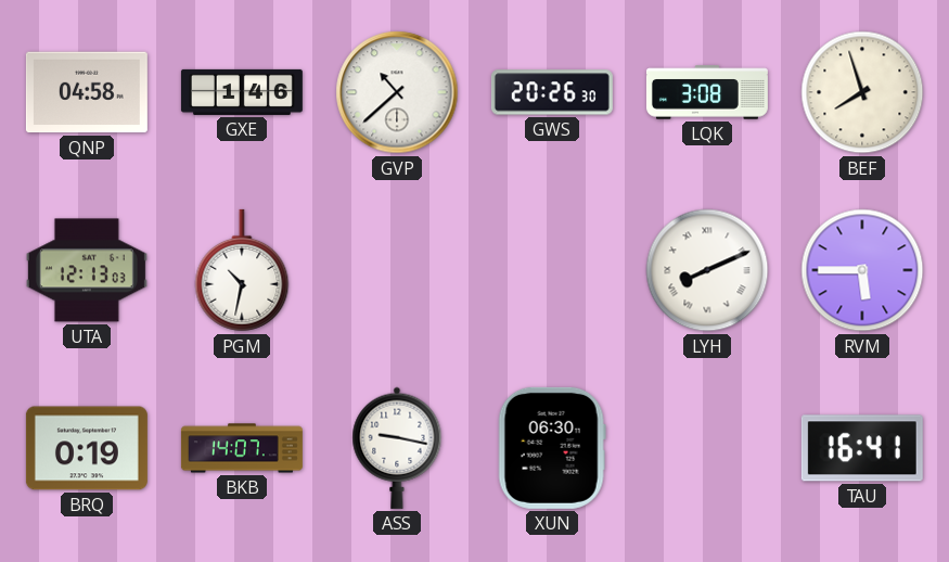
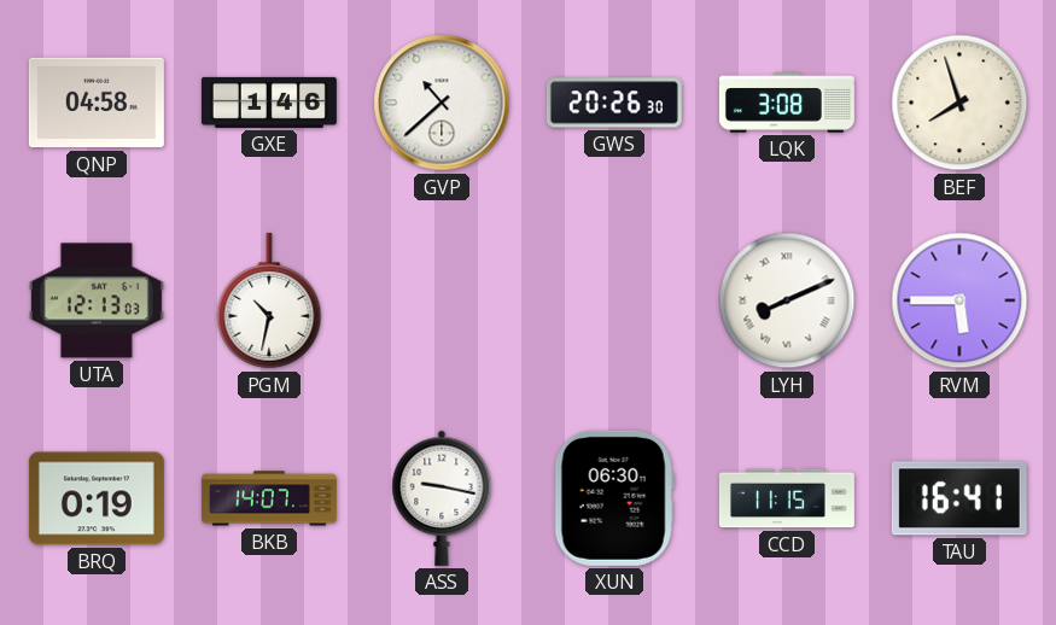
CCD: none -> 11:15 (787, 498)
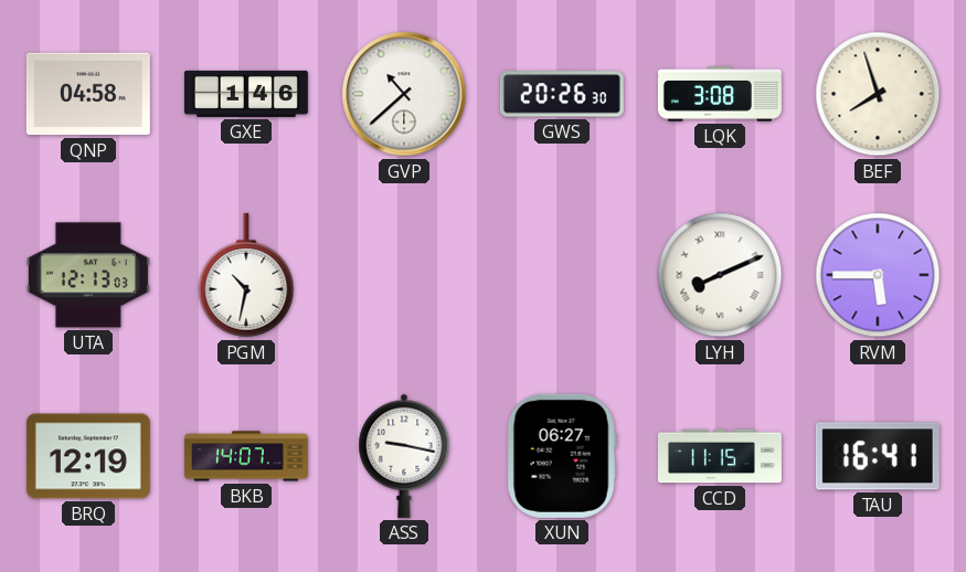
BRQ: 0:19 -> 12:19 (88, 456)
XUN: 06:30 -> 06:27 (562, 456)
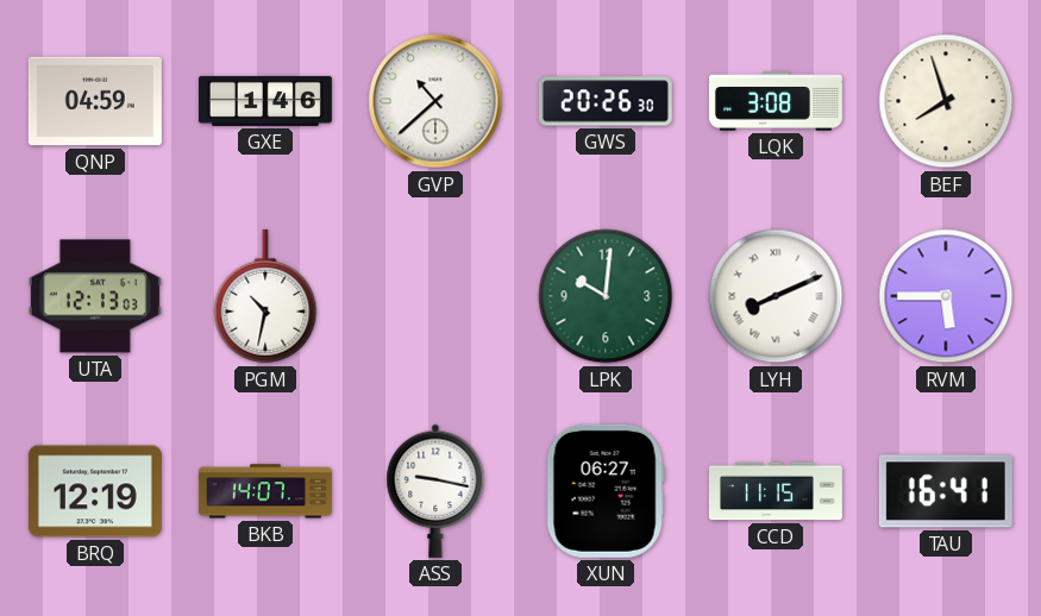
QNP: 04:58 -> 04:59 (95, 101)
LPK: none -> 10:01 (606, 296)
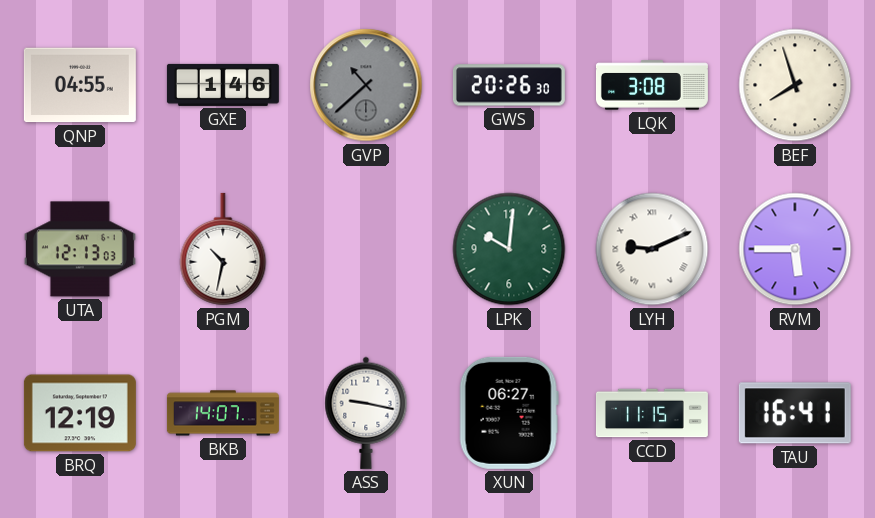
QNP: 04:59 -> 04:55 (80, 85)
GVP dial: white -> grey (366, 85)
LYH: 8:11 -> 9:11 (652, 249)
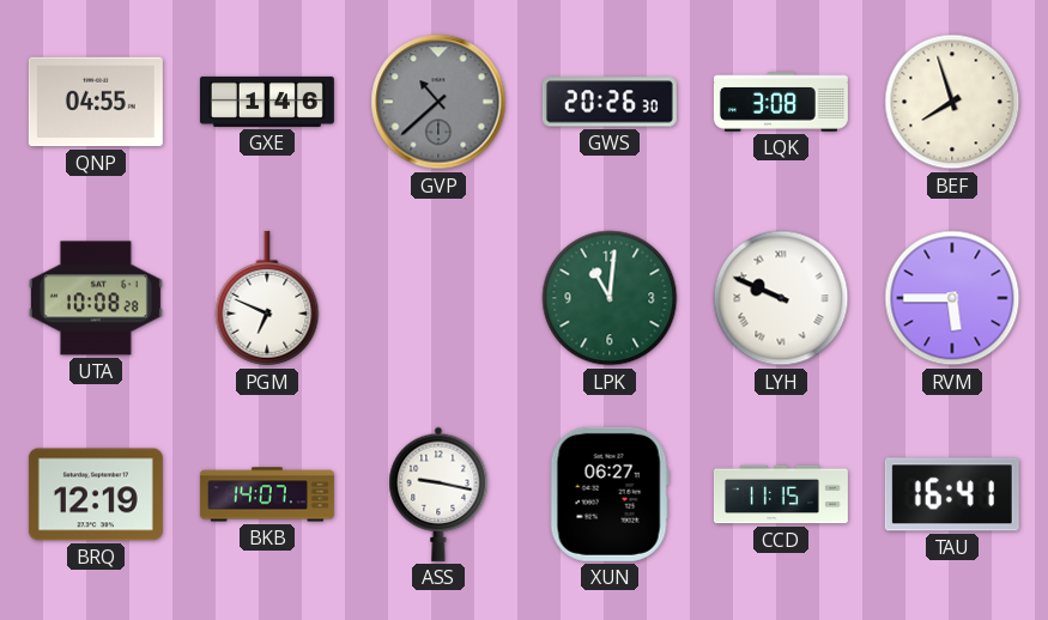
UTA: 12:13 -> 10:08 (96, 298)
PGM: 10:32 -> 6:49 (267, 298)
LPK: 10:01 -> 11:01 (610, 298)
LYH: 9:11 -> 9:49 (781, 298)
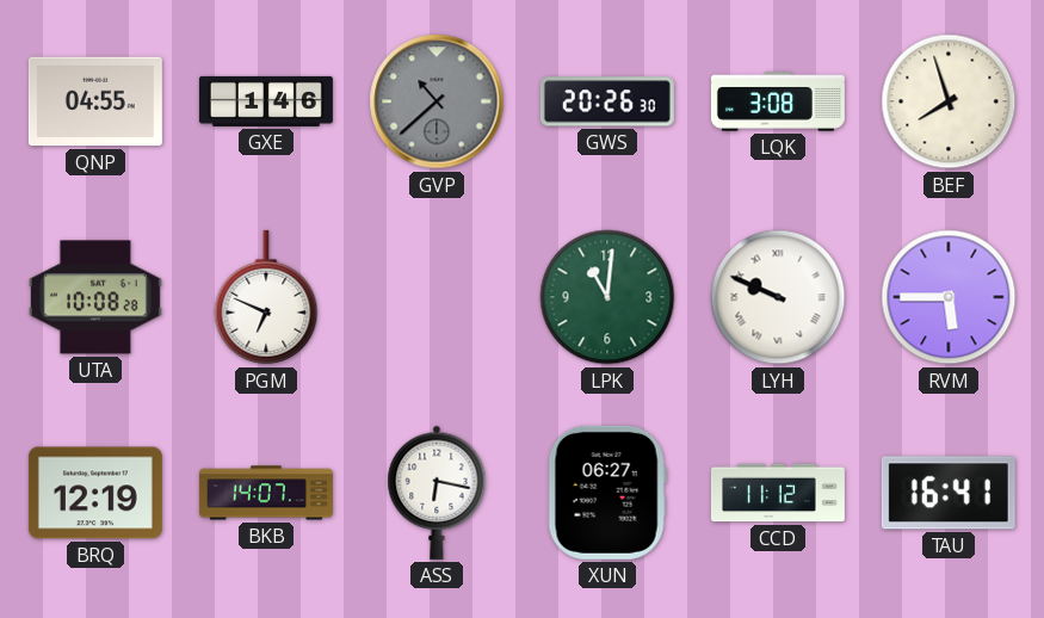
ASS: 9:17 -> 6:17 (437, 493)
CCD: 11:15 -> 11:12 (778, 493)
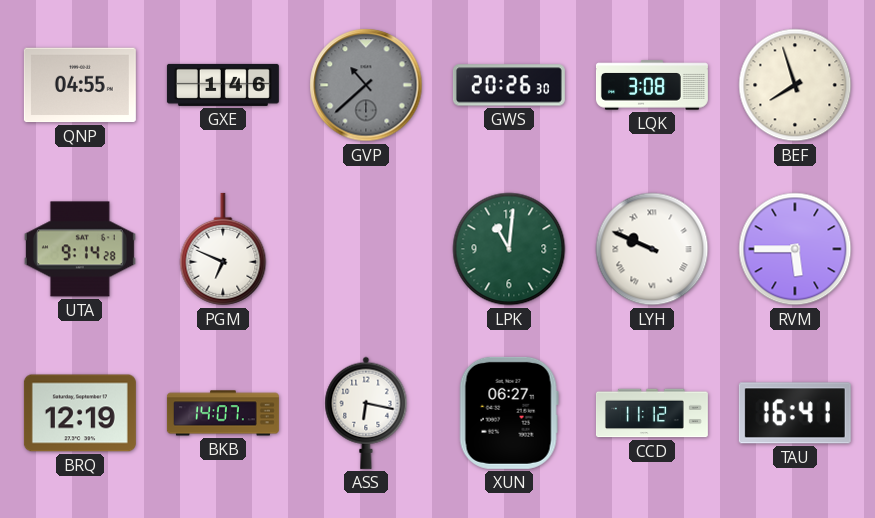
UTA: 10:08 -> 9:14 (80, 249)
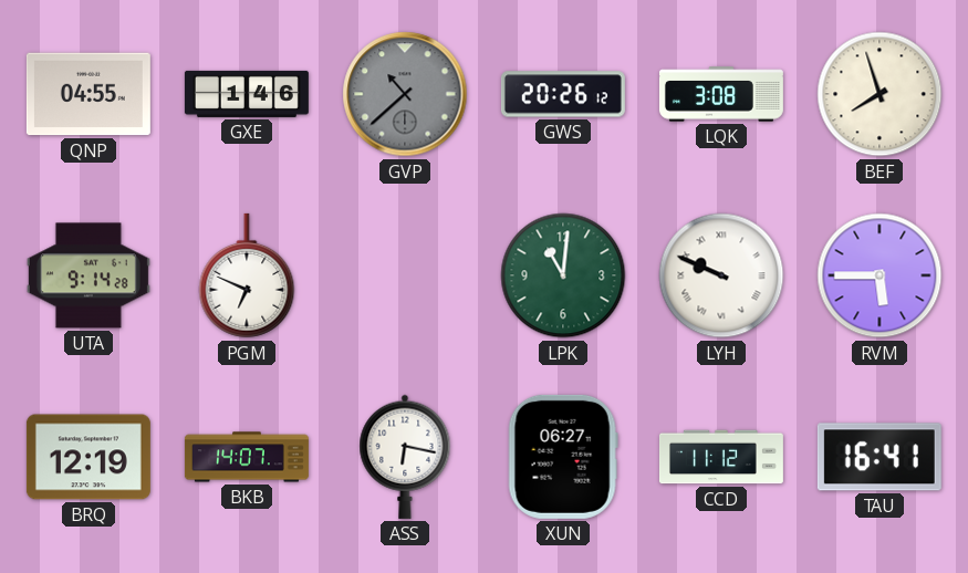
GWS: 20:26:30 -> 20:26:12 (563, 94)
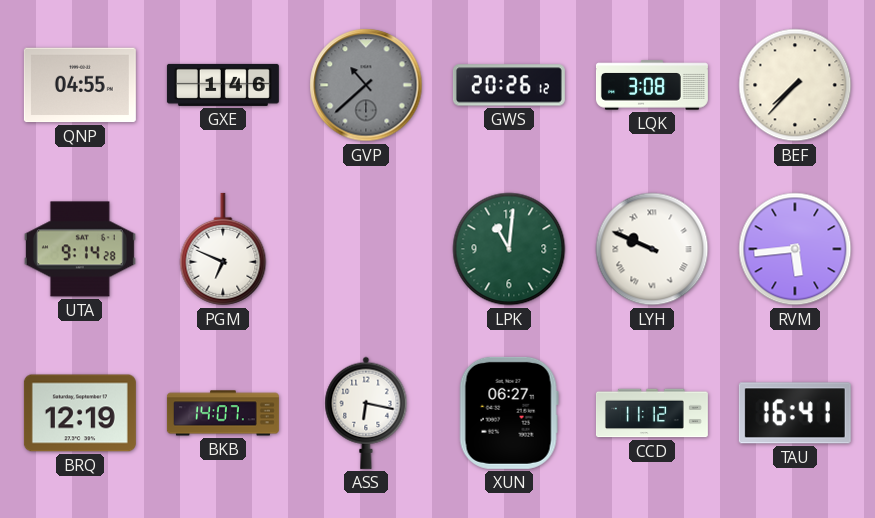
BEF: 7:57 -> 7:37 (795, 85)
RVM: 5:45 -> 5:44 (795, 249)
